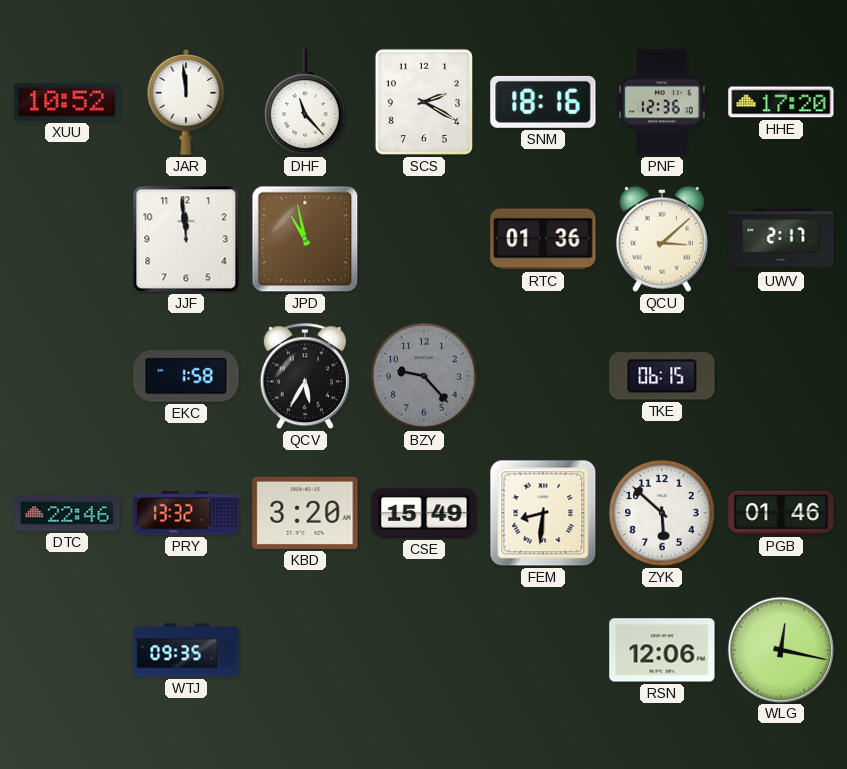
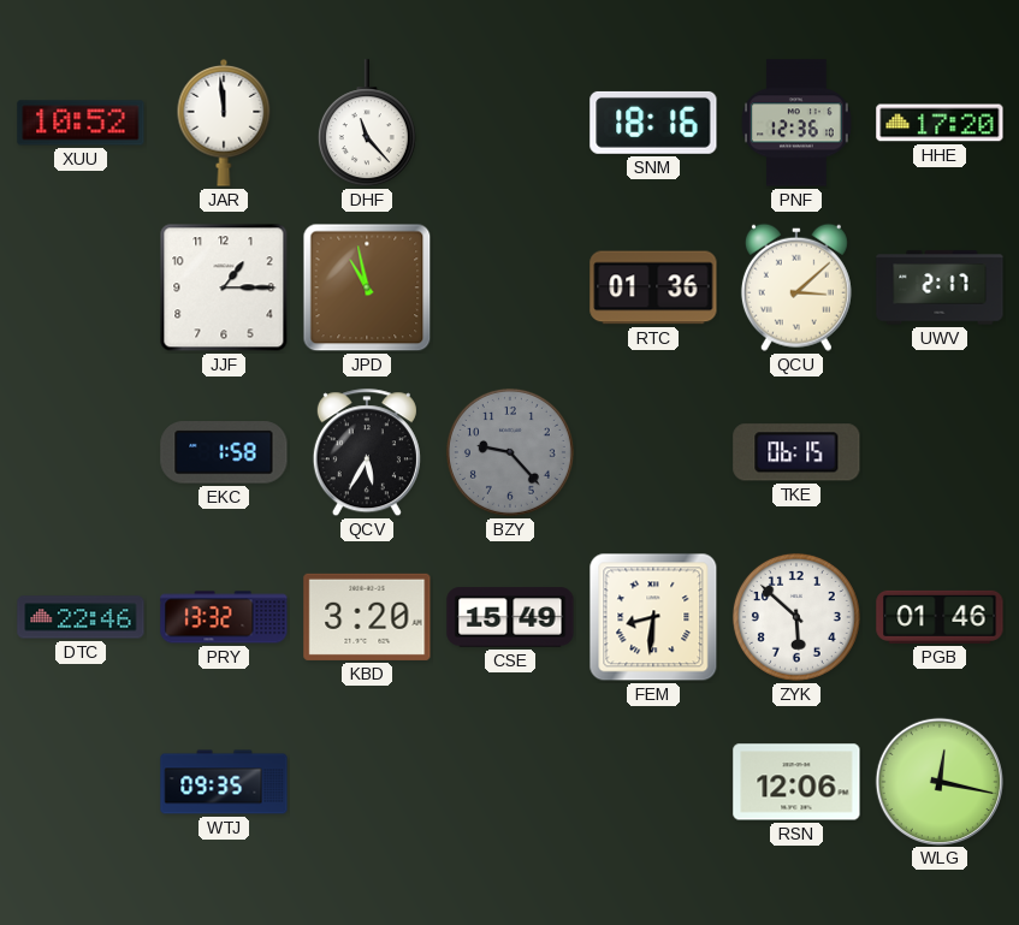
SCS: 2:20 -> none (424, 102)
JJF: 11:59 -> 1:15 (224, 287)
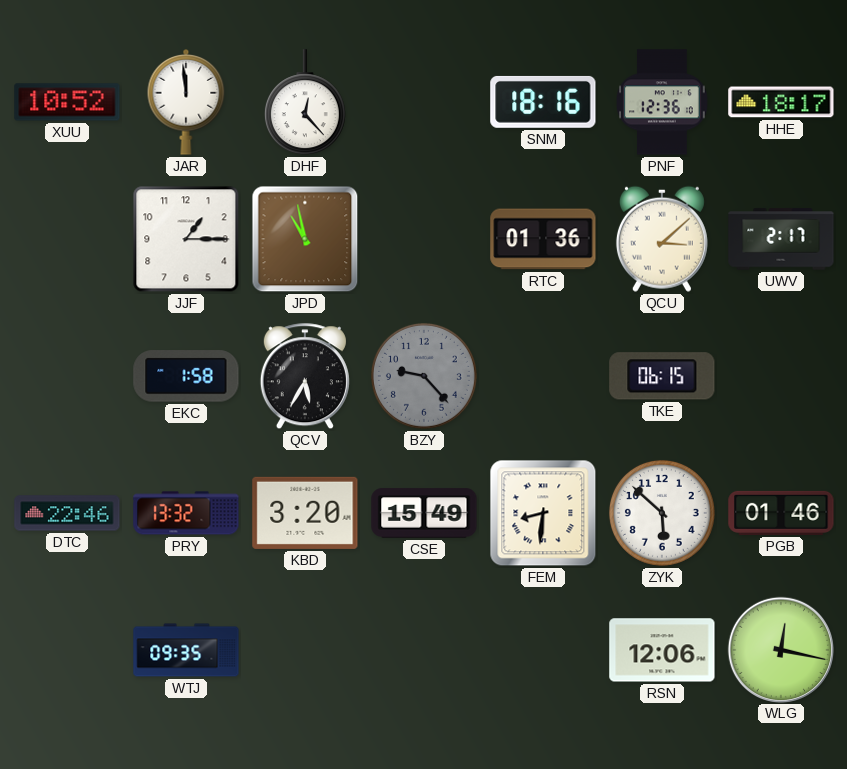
DHF: 11:23 -> 12:23 (305, 103)
HHE: 17:20 -> 18:17 (781, 102)
